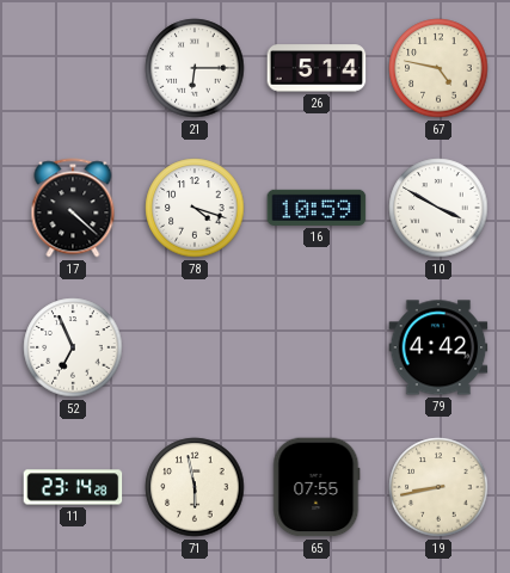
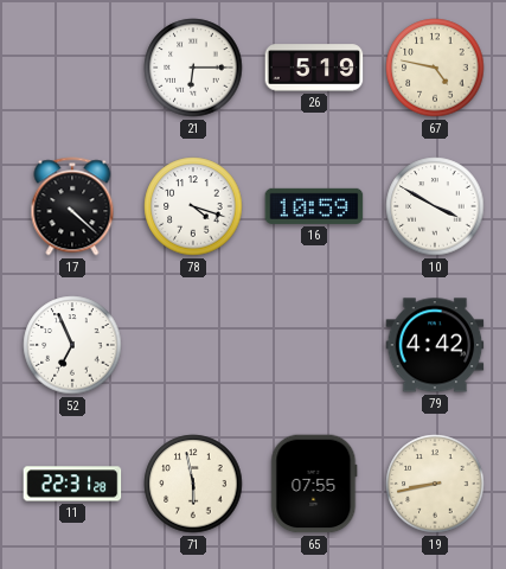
26: 5:14 -> 5:19 (314, 68)
11: 23:14 -> 22:31 (72, 484)
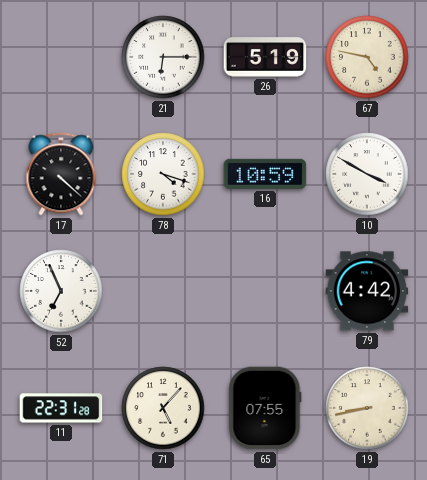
71: 5:58 -> 5:07 (163, 408)
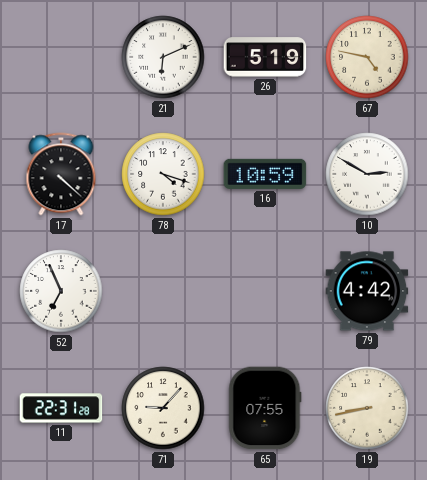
21: 6:15 -> 6:11 (163, 57)
10: 3:50 -> 2:50 (367, 174)
71: 5:07 -> 9:07 (163, 408)
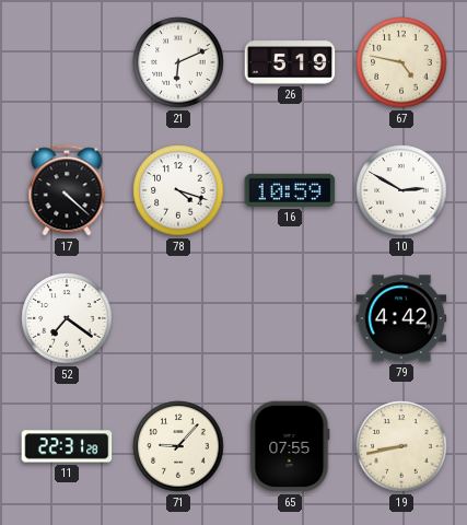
52: 6:56 -> 7:21 (67, 318)
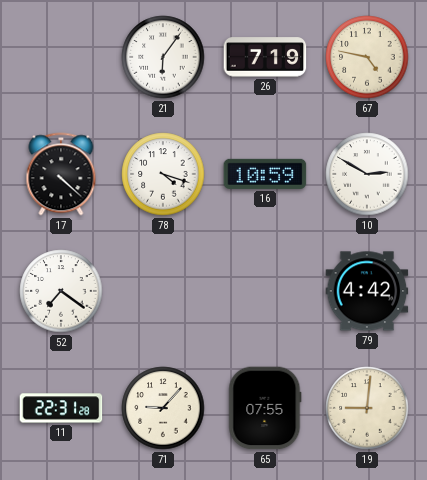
21: 6:11 -> 6:06 (163, 57)
26: 5:19 -> 7:19 (265, 57)
19: 8:43 -> 9:01 (367, 408)
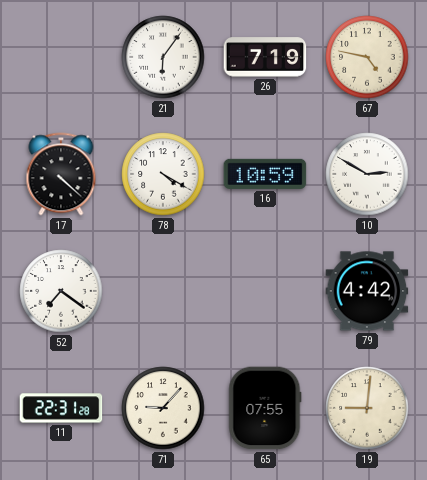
78: 4:18 -> 4:20 (163, 174)
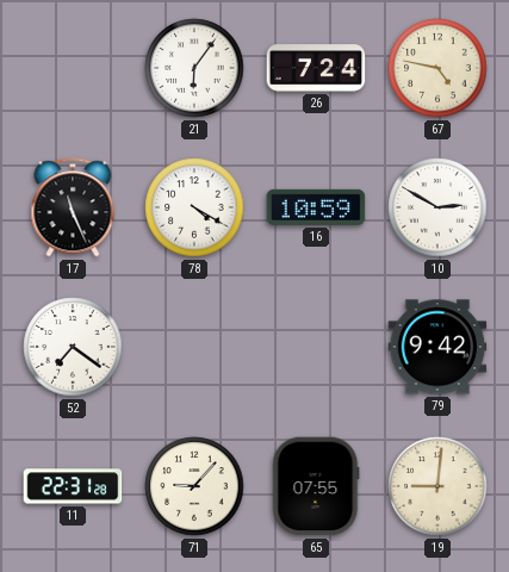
26: 7:19 -> 7:24 (316, 68)
17: 4:22 -> 11:26 (73, 207)
79: 4:42 -> 9:42 (437, 347)
